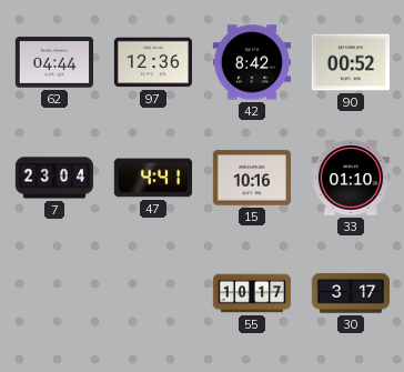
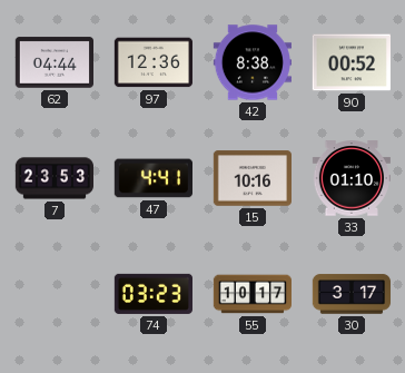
42: 8:42 -> 8:38 (251, 62)
7: 23:04 -> 23:53 (55, 178)
74: none -> 03:23 (152, 294)
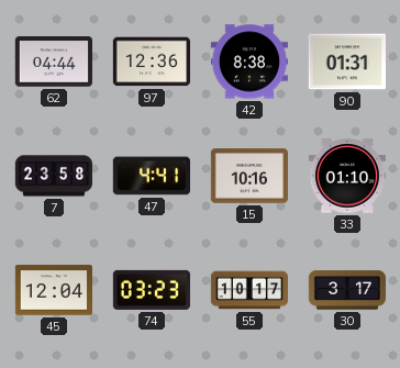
90: 00:52 -> 01:31 (346, 62)
7: 23:53 -> 23:58 (54, 176)
45: none -> 12:04 (53, 290)
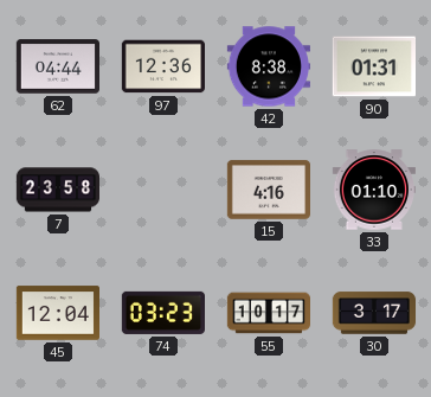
47: 4:41 -> none (151, 176)
15: 10:16 -> 4:16 (268, 190)
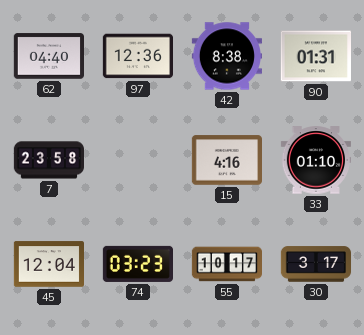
62: 04:44 -> 04:40 (48, 56)
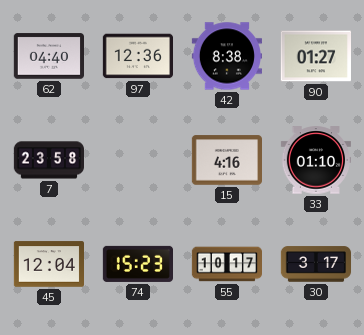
90: 01:31 -> 01:27 (315, 56)
74: 03:23 -> 15:23 (137, 264)
